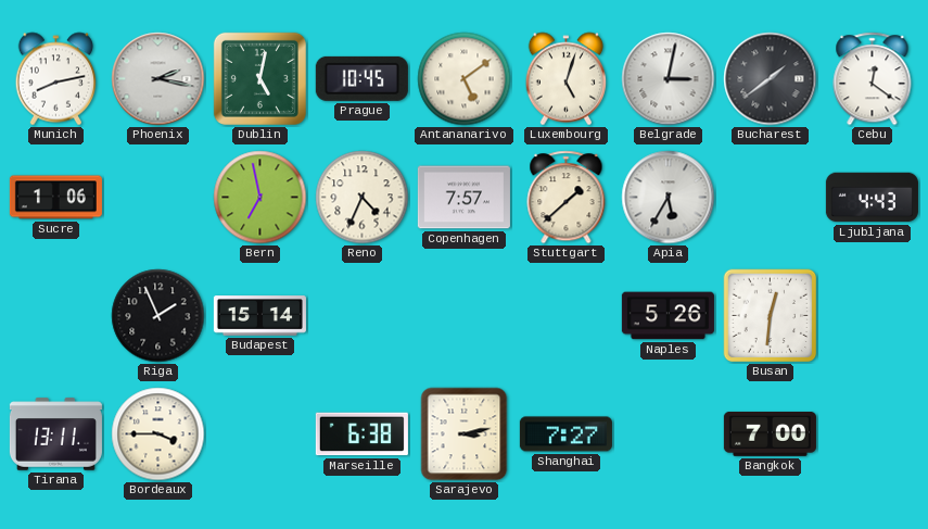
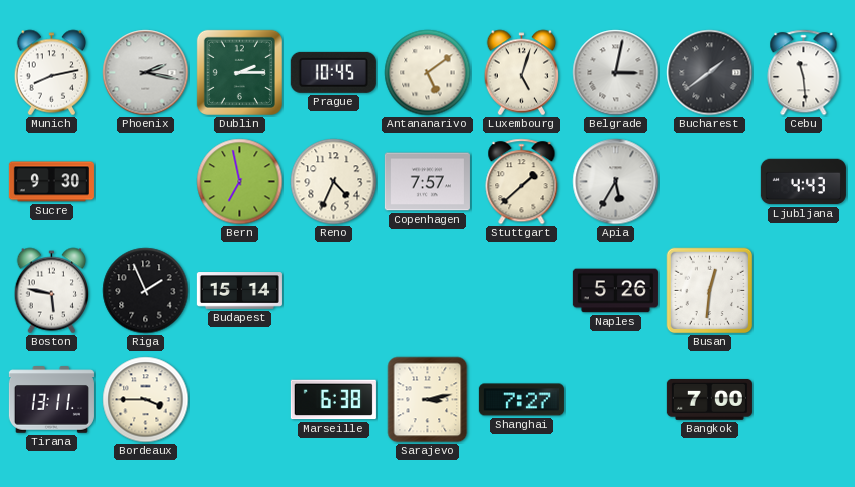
Dublin: 5:02 -> 2:15 (239, 72)
Cebu: 12:21 -> 11:29 (804, 73)
Sucre: 1:06 -> 9:30 (51, 182)
Boston: none -> 5:47 (52, 291)
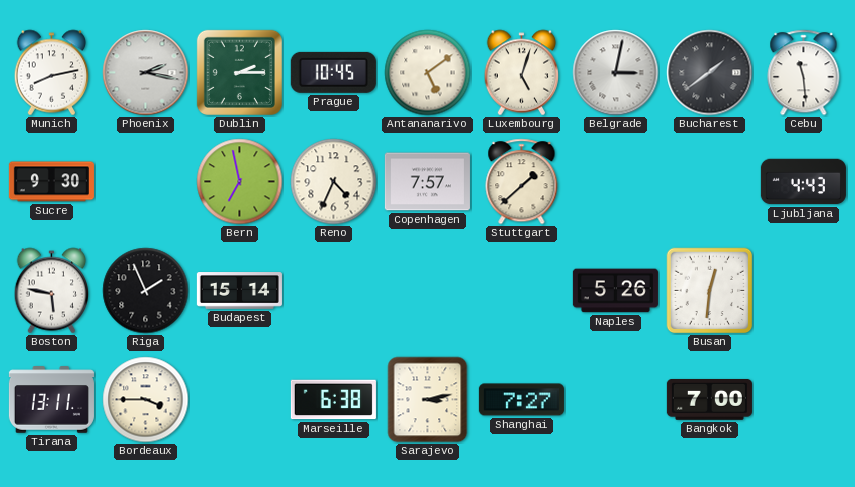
Apia: 5:35 -> none (616, 182)
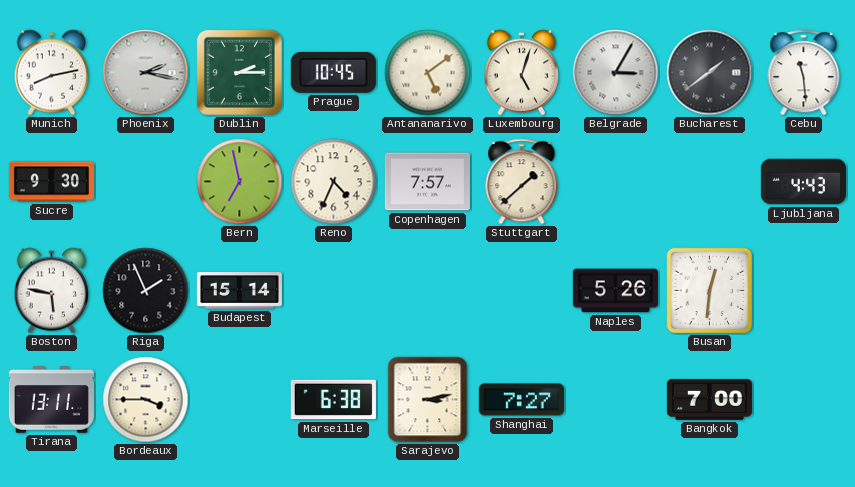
Belgrade: 3:02 -> 3:05 (616, 73)
